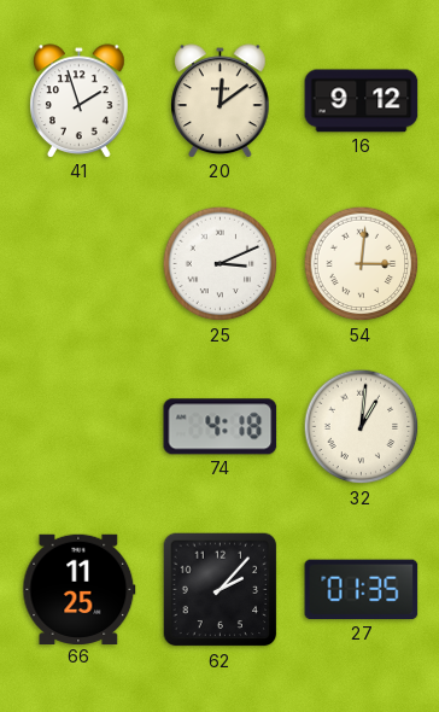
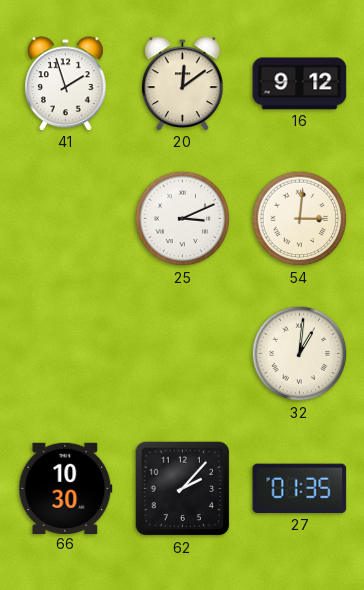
74: 4:18 -> none (221, 427)
66: 11:25 -> 10:30 (66, 488)
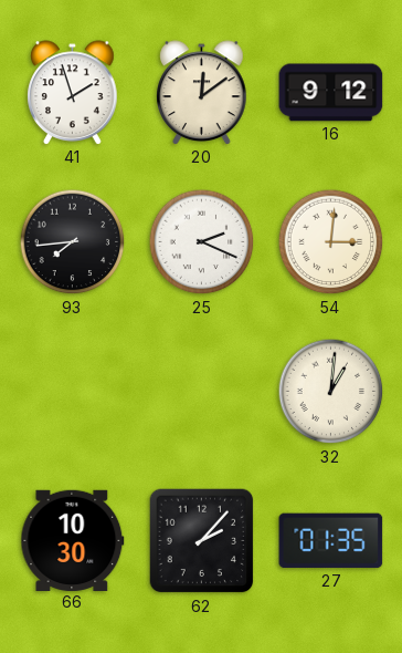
93: none -> 7:44 (73, 242)
25: 3:11 -> 2:19 (202, 242)
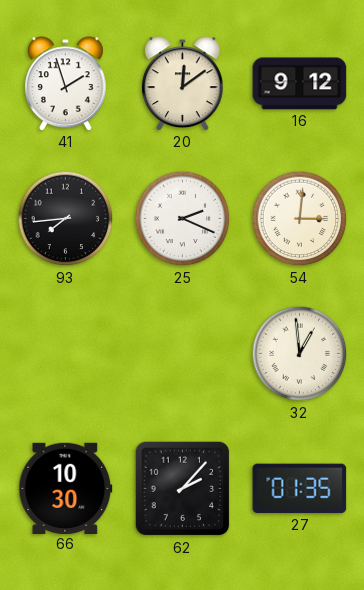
32: 1:01 -> 12:59 (300, 354)
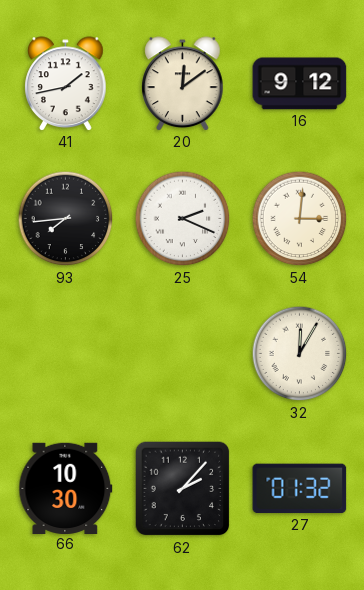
41: 1:57 -> 1:43 (66, 84)
32: 12:59 -> 12:05 (300, 354)
27: 01:35 -> 01:32 (300, 489)
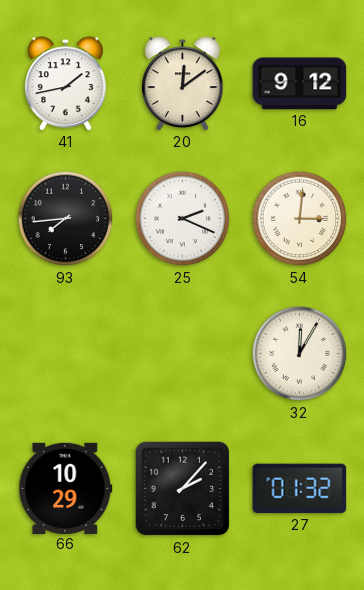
66: 10:30 -> 10:29 (66, 488)
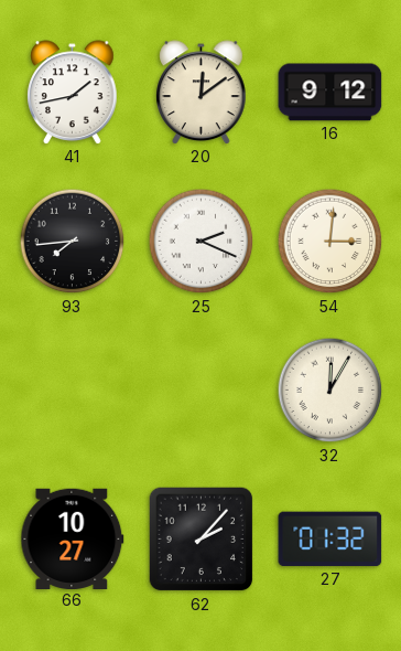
66: 10:29 -> 10:27 (73, 538)
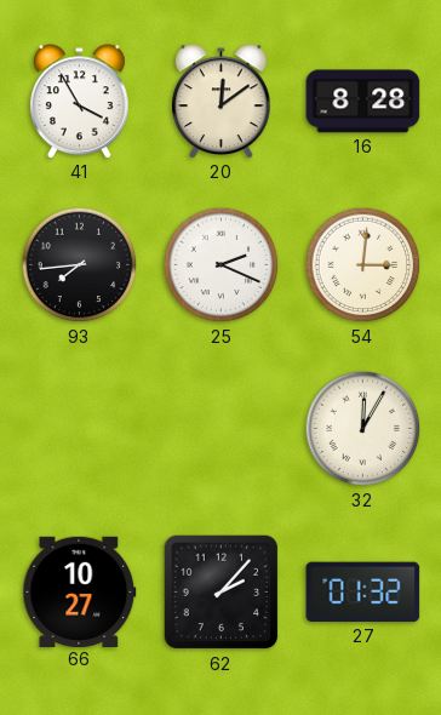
41: 1:43 -> 3:55 (80, 102)
16: 9:12 -> 8:28 (363, 102)
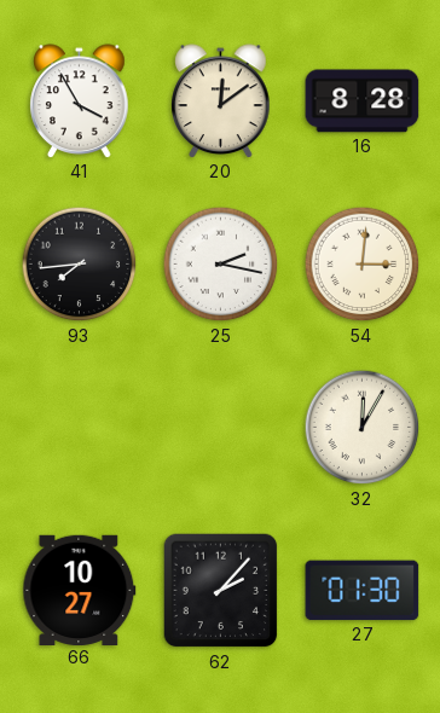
25: 2:19 -> 2:17 (221, 265)
27: 01:32 -> 01:30 (363, 591)
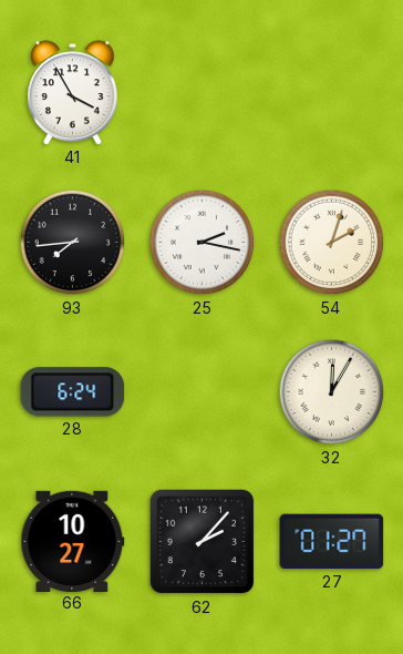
20: 12:09 -> none (221, 102)
16: 8:28 -> none (363, 102)
54: 3:01 -> 2:03 (332, 243)
28: none -> 6:24 (73, 392)
27: 01:30 -> 01:27 (332, 542)
